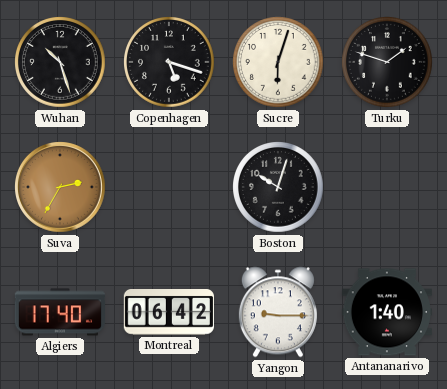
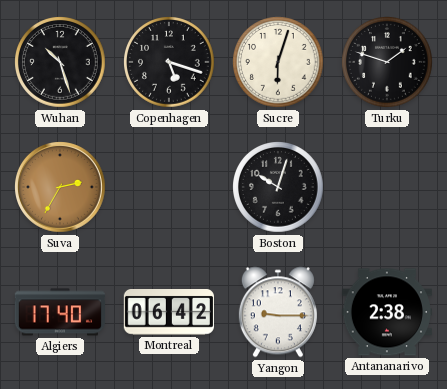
Antananarivo: 1:40 -> 2:38 (386, 312)
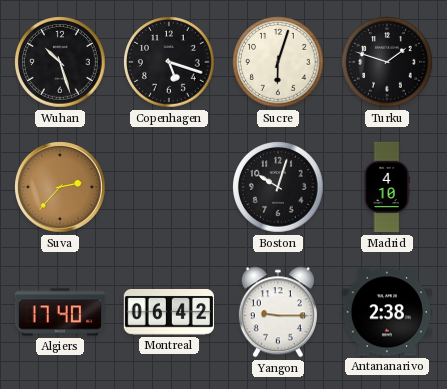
Suva: 2:35 -> 2:37 (61, 188)
Madrid: none -> 4:10 (387, 187)
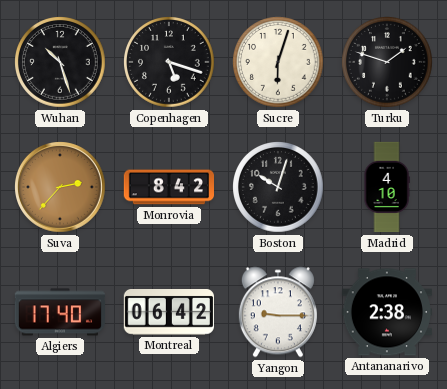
Monrovia: none -> 8:42 (168, 187)
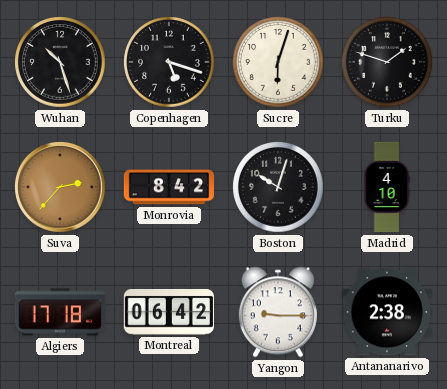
Algiers: 17:40 -> 17:18 (59, 312)
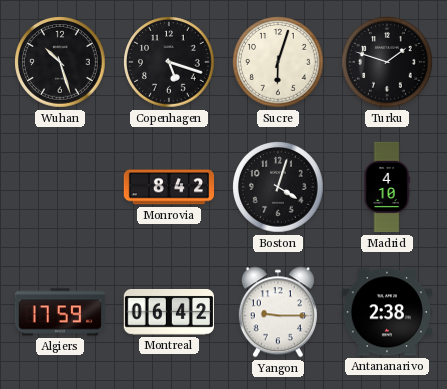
Suva: 2:37 -> none (61, 188)
Boston: 10:03 -> 4:03 (279, 188)
Algiers: 17:18 -> 17:59 (59, 312)
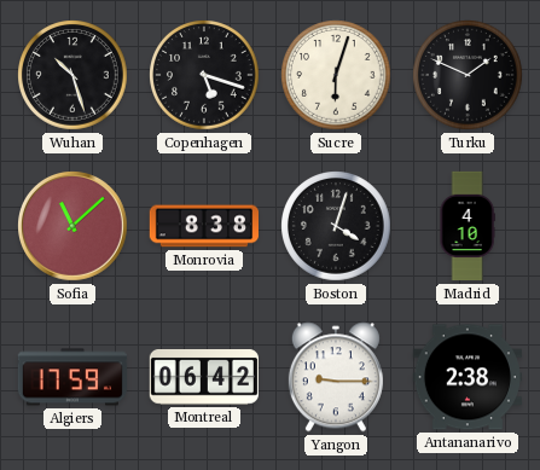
Turku: 1:48 -> 1:49 (469, 76)
Sofia: none -> 11:08 (74, 227)
Monrovia: 8:42 -> 8:38 (203, 226)
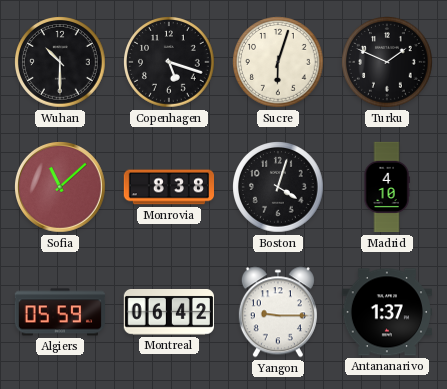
Wuhan: 10:27 -> 10:30 (61, 63)
Algiers: 17:59 -> 05:59 (59, 312)
Antananarivo: 2:38 -> 1:37 (386, 312)
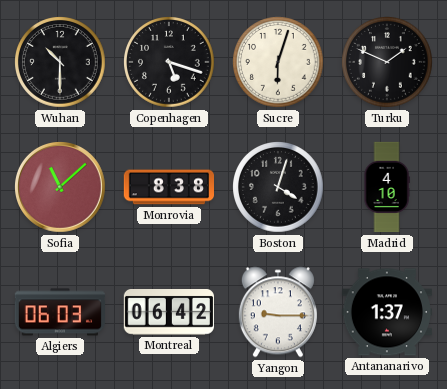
Algiers: 05:59 -> 06:03 (59, 312)
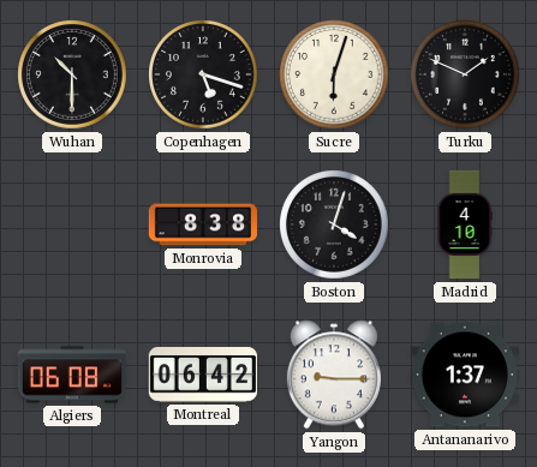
Sofia: 11:08 -> none (61, 188)
Algiers: 06:03 -> 06:08 (71, 375)
